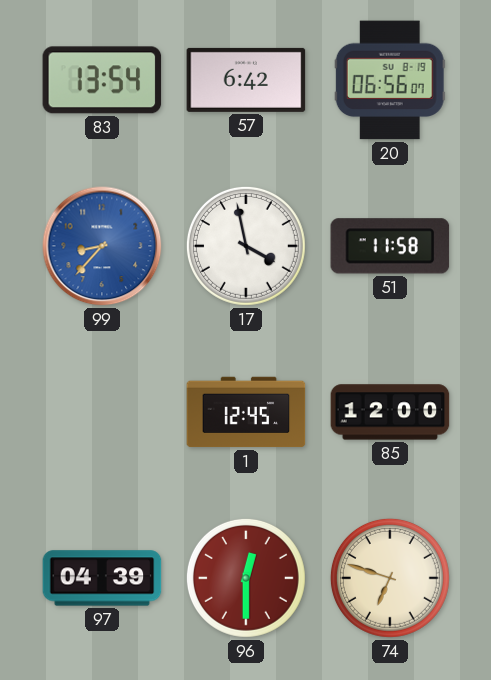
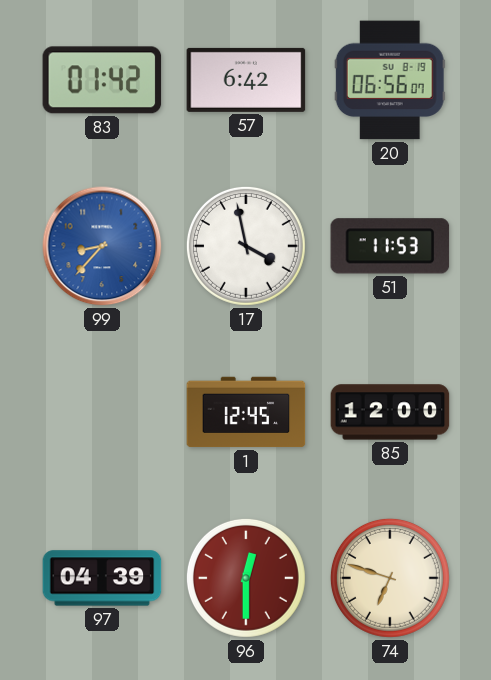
83: 13:54 -> 01:42 (102, 80)
51: 11:58 -> 11:53 (390, 246)
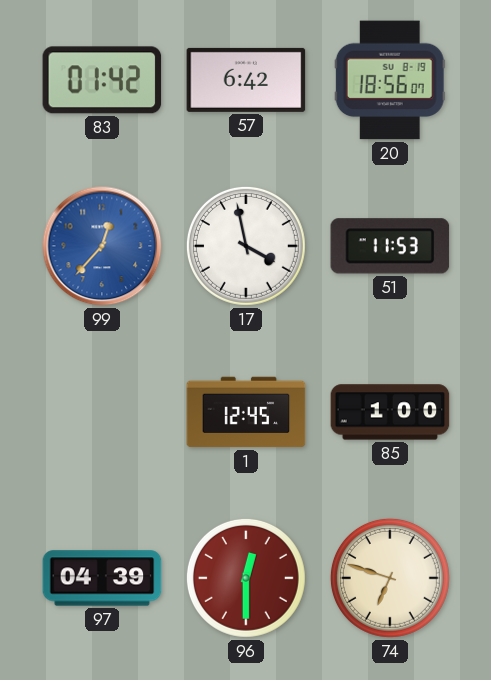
20: 06:56 -> 18:56 (390, 80)
99: 8:37 -> 12:37 (102, 246)
85: 12:00 -> 1:00 (390, 412)
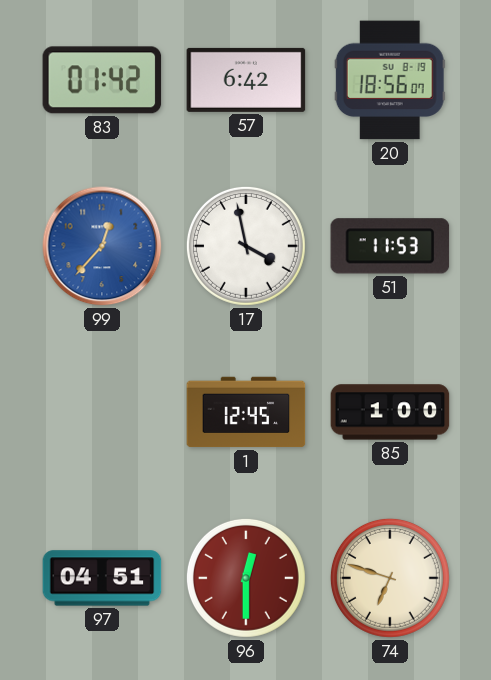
97: 04:39 -> 04:51 (102, 578)
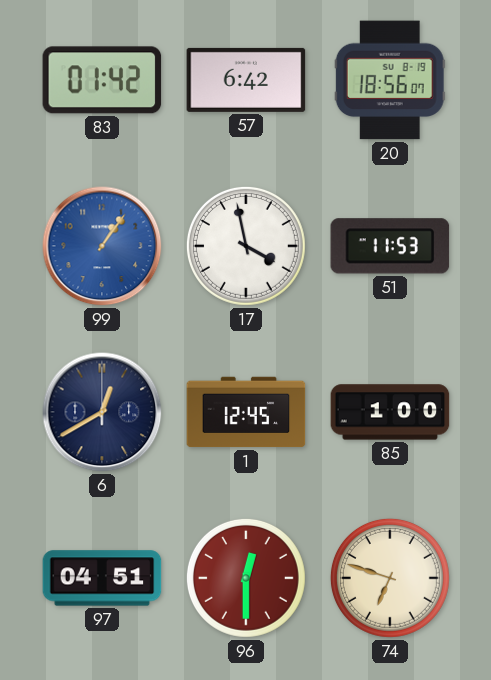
99: 12:37 -> 1:06 (102, 246)
6: none -> 12:40 (102, 412)
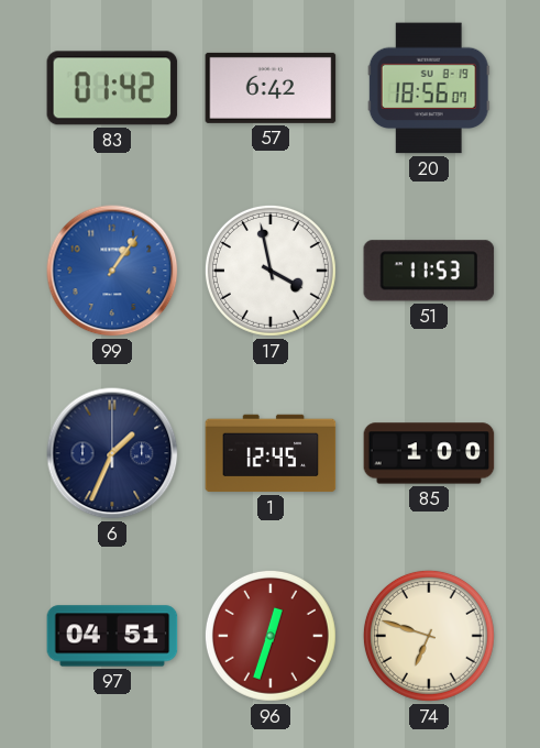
6: 12:40 -> 1:34 (112, 453)
96: 12:30 -> 12:33 (271, 636)
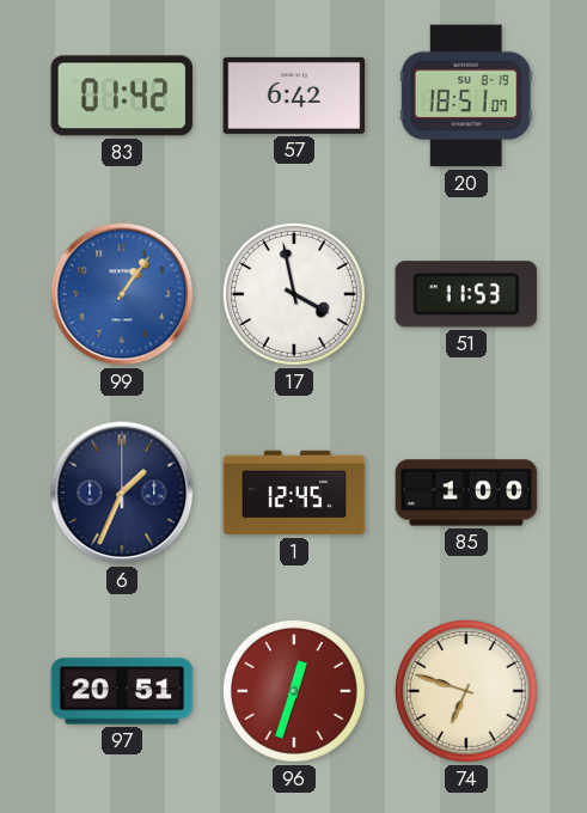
20: 18:56 -> 18:51 (466, 96)
97: 04:51 -> 20:51 (122, 691)
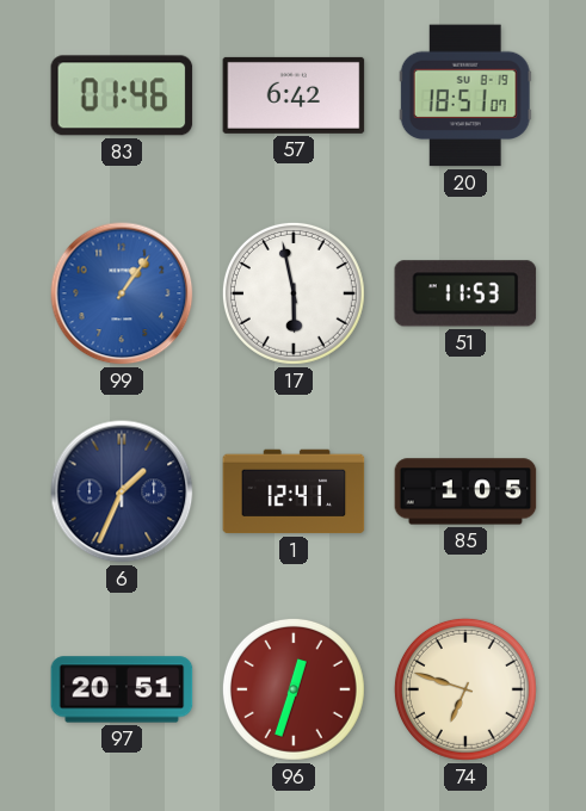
83: 01:42 -> 01:46 (122, 95)
17: 3:58 -> 5:58 (294, 293)
1: 12:45 -> 12:41 (294, 491)
85: 1:00 -> 1:05 (465, 491)
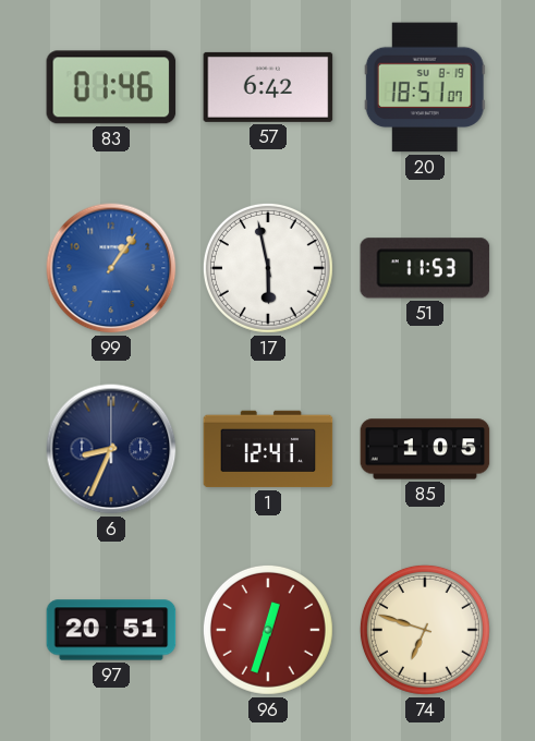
6: 1:34 -> 8:34 (111, 449)
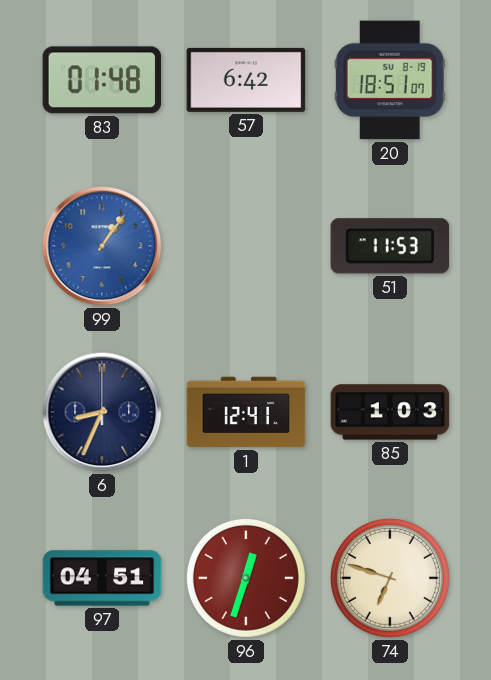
83: 01:46 -> 01:48 (102, 80)
17: 5:58 -> none (268, 268)
85: 1:05 -> 1:03 (390, 412)
97: 20:51 -> 04:51 (102, 578)
